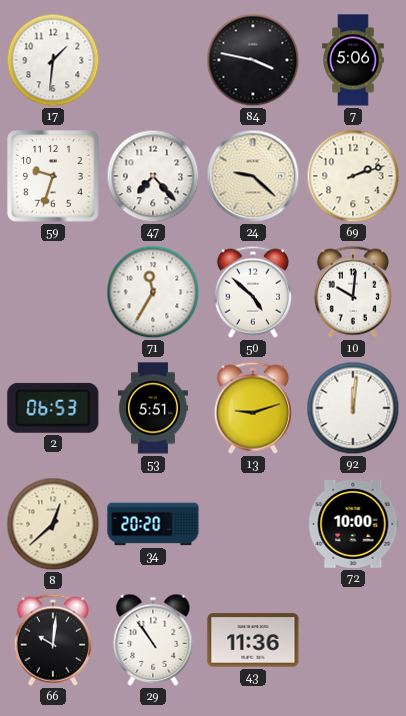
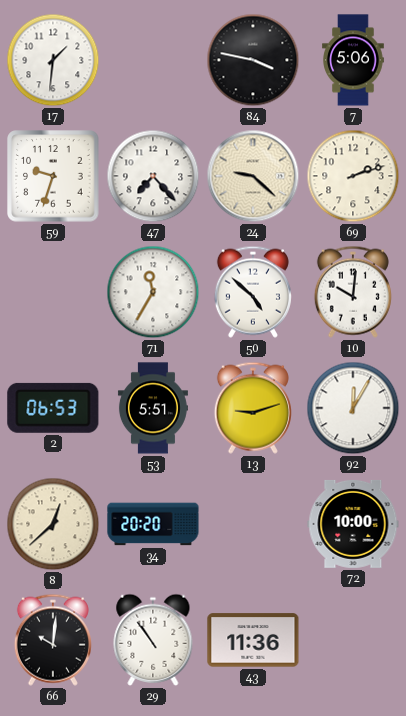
92: 12:01 -> 12:05 (353, 408)
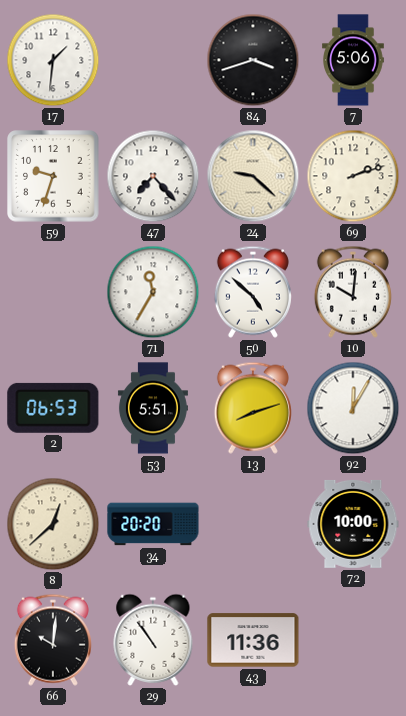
84: 3:47 -> 3:42 (253, 60)
13: 9:12 -> 8:12 (253, 408)
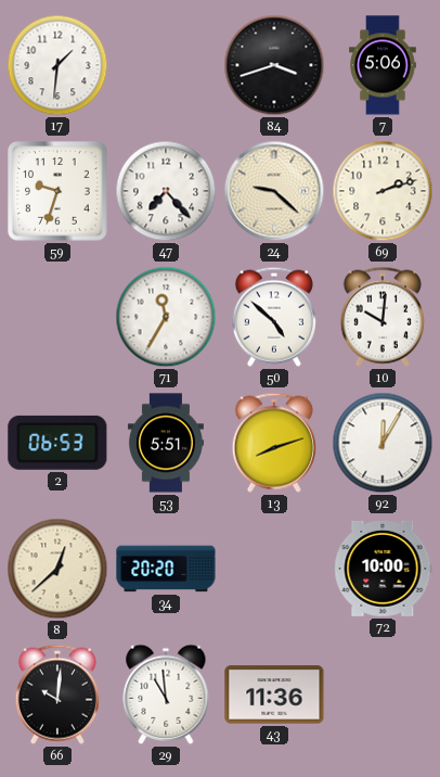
29: 10:54 -> 10:59 (166, 695)
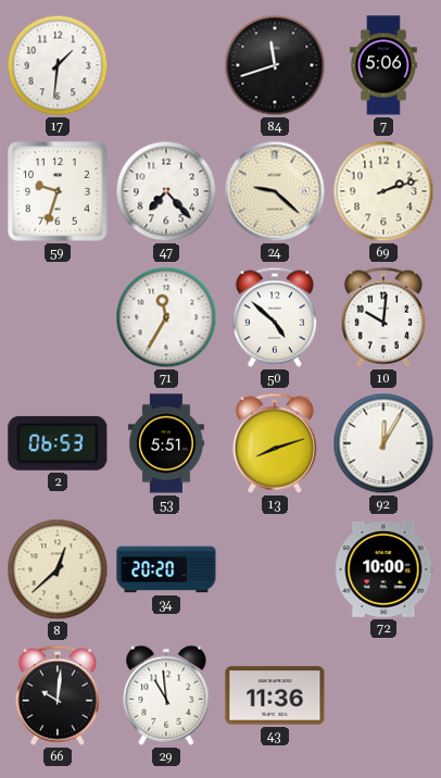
84: 3:42 -> 11:42 (275, 65)
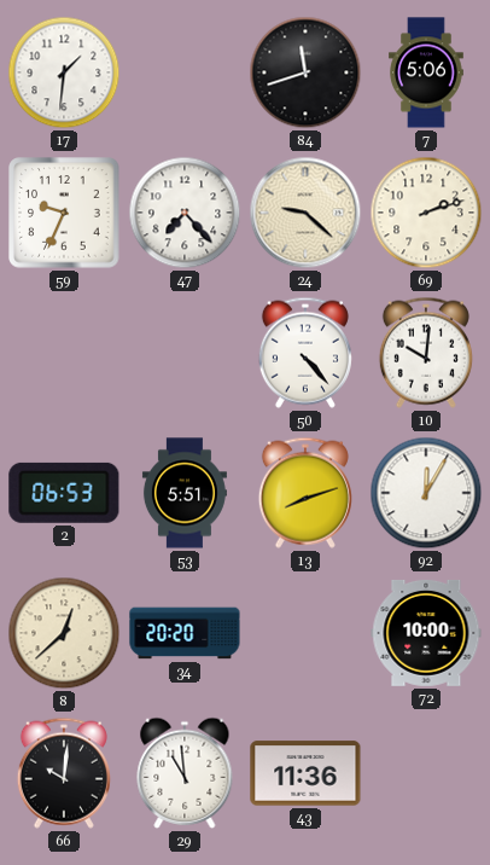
59: 9:33 -> 9:34 (64, 213)
71: 11:35 -> none (166, 317)
50: 4:52 -> 4:23 (305, 353)
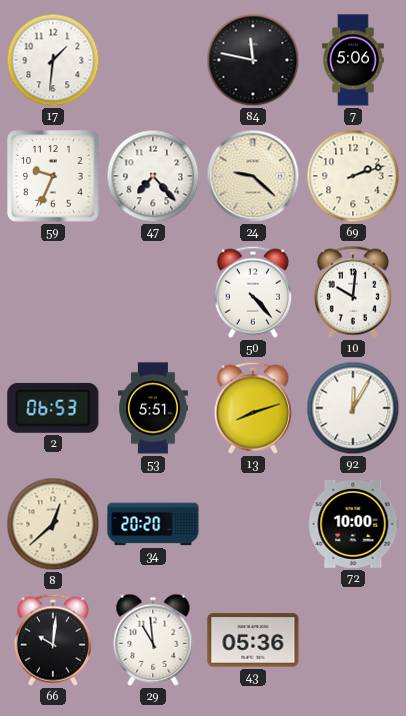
84: 11:42 -> 11:47 (253, 60)
43: 11:36 -> 05:36 (253, 640)
